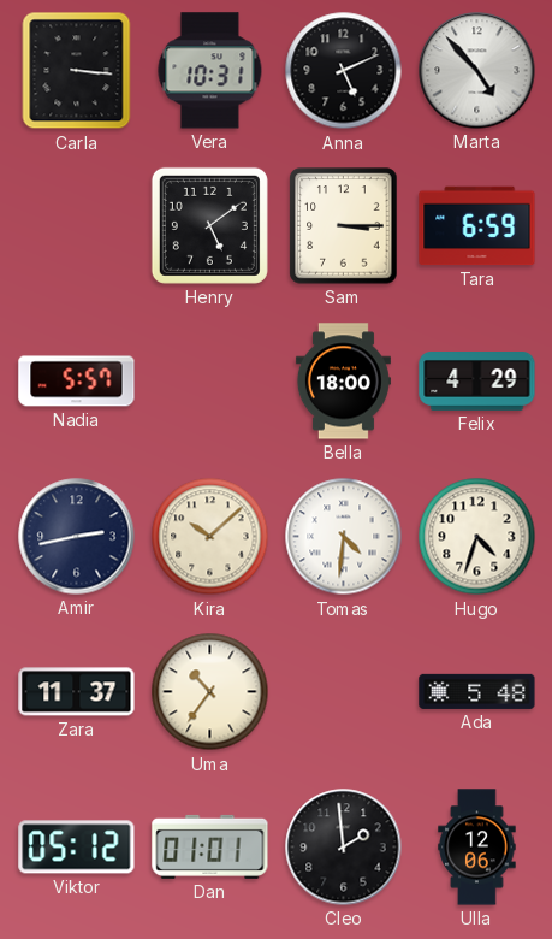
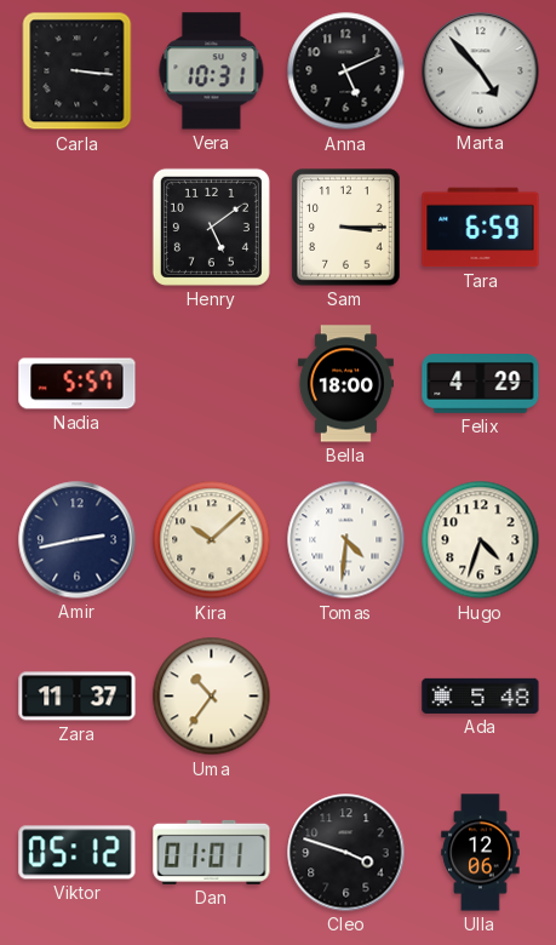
Cleo: 1:59 -> 3:48 (346, 853)
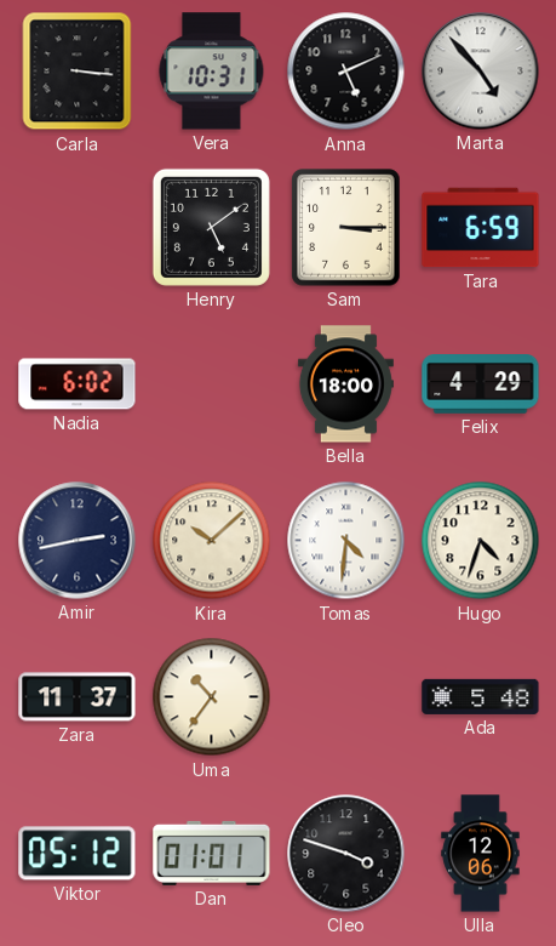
Nadia: 5:57 -> 6:02 (78, 384)
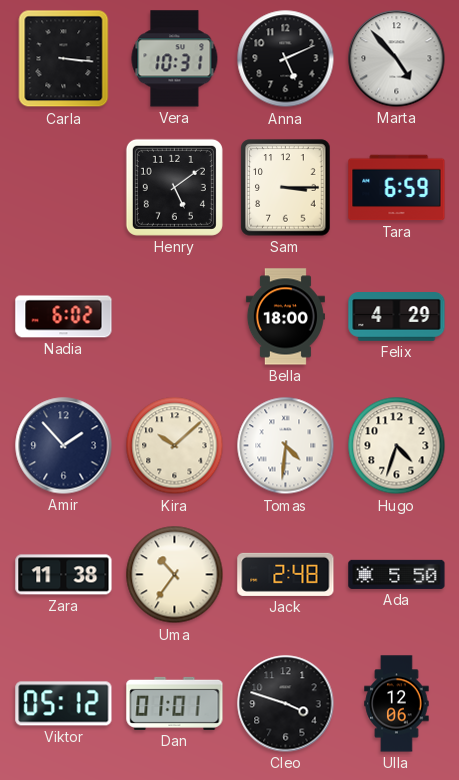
Amir: 2:43 -> 1:53 (64, 446)
Zara: 11:37 -> 11:38 (64, 575)
Jack: none -> 2:48 (286, 574)
Ada: 5:48 -> 5:50 (397, 574)
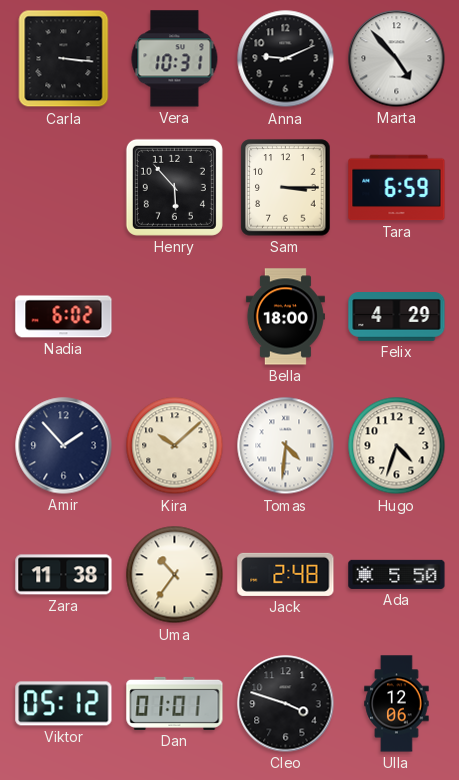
Anna: 5:11 -> 9:11 (286, 59)
Henry: 5:09 -> 5:53 (174, 187)
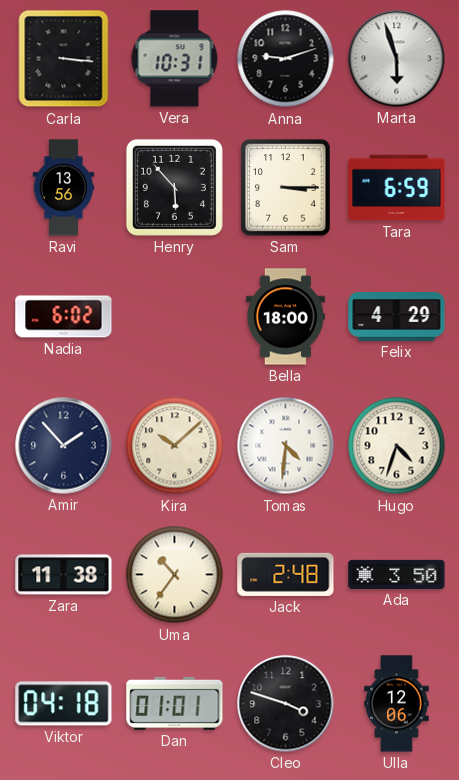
Anna: 9:11 -> 9:12 (286, 59)
Marta: 4:53 -> 5:57 (397, 59)
Ravi: none -> 13:56 (64, 188)
Ada: 5:50 -> 3:50 (397, 574)
Viktor: 05:12 -> 04:18 (64, 704)
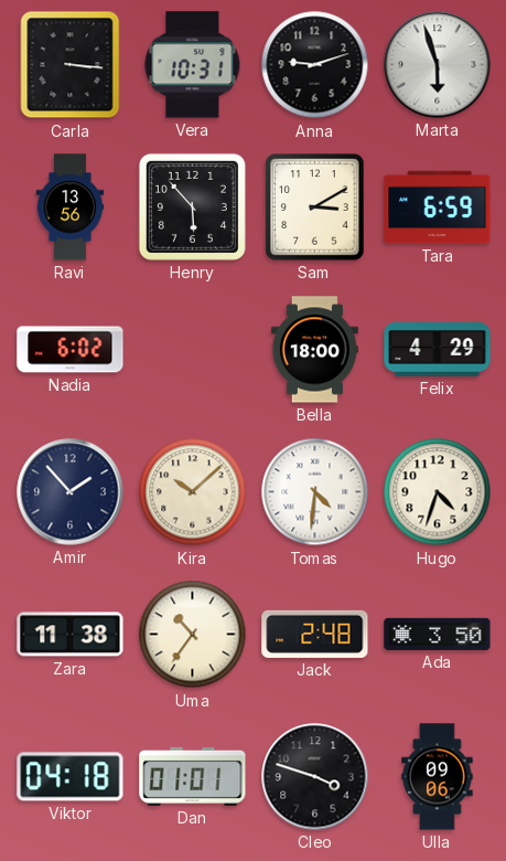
Sam: 3:15 -> 3:10 (315, 208)
Ulla: 12:06 -> 09:06 (438, 777)
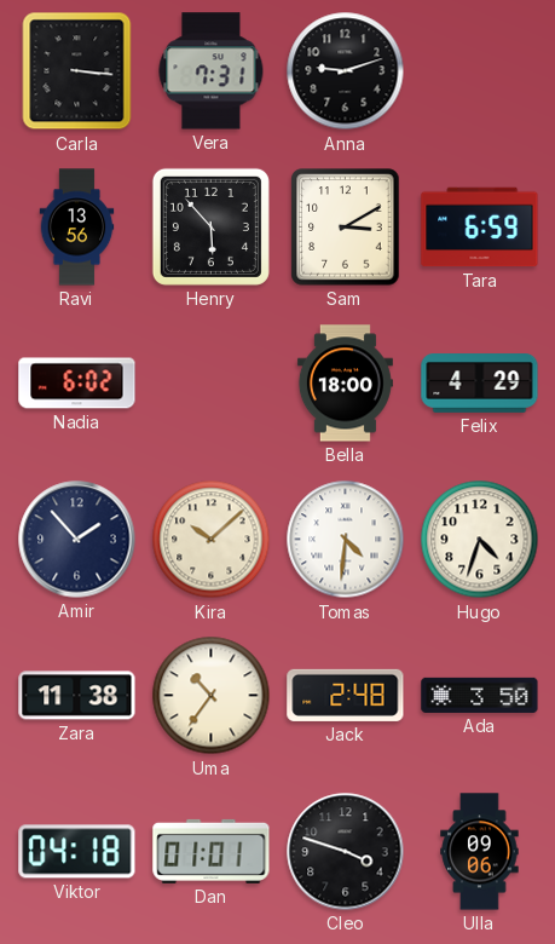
Vera: 10:31 -> 7:31 (212, 71)
Marta: 5:57 -> none (438, 65)
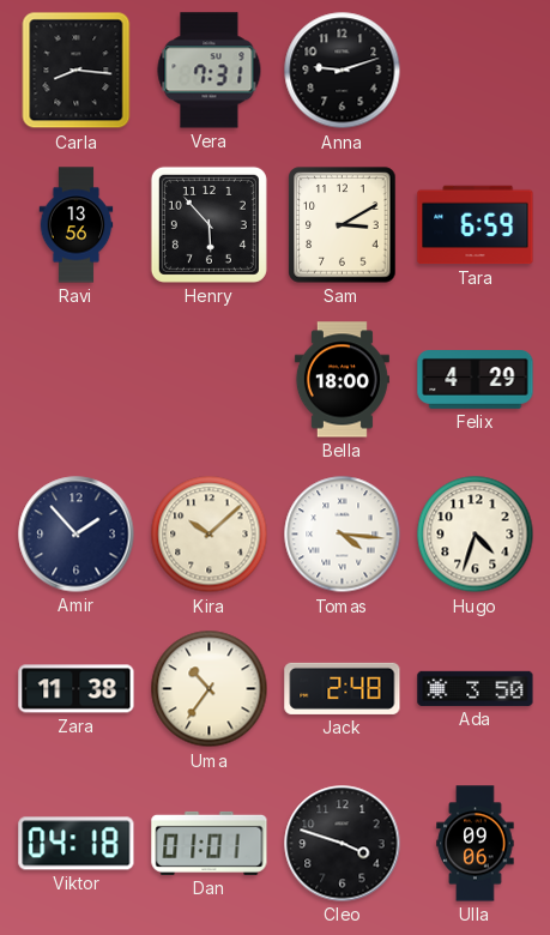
Carla: 3:16 -> 8:16 (77, 71)
Nadia: 6:02 -> none (77, 384)
Tomas: 4:31 -> 4:16 (343, 535)
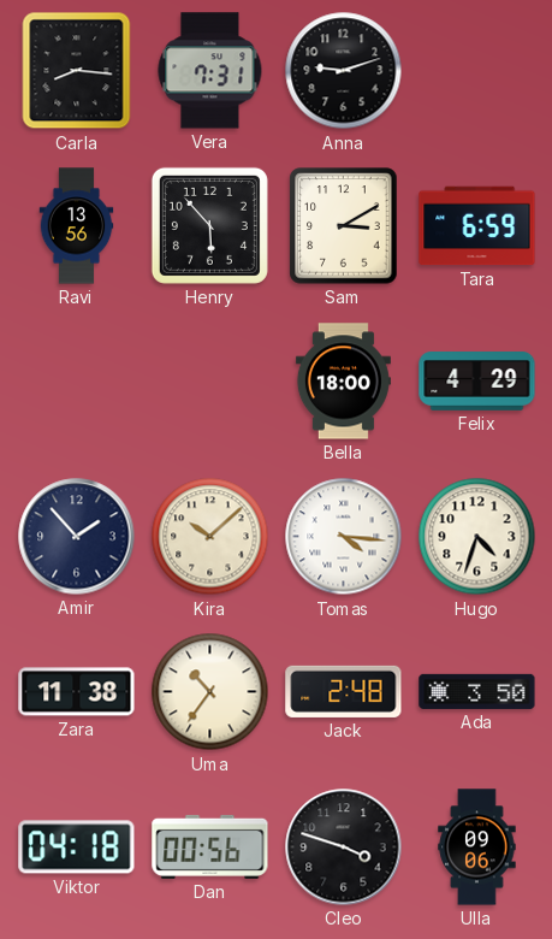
Dan: 01:01 -> 00:56 (210, 846)
